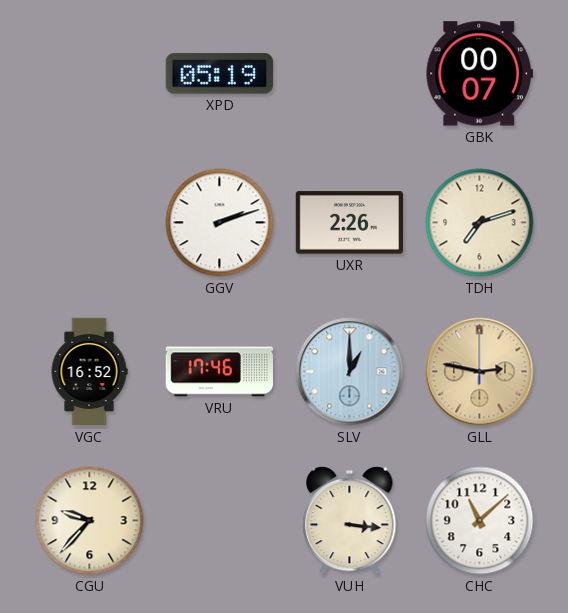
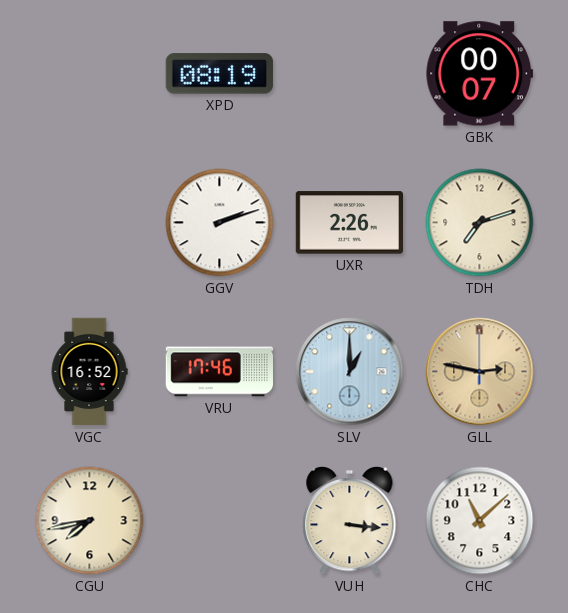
XPD: 05:19 -> 08:19 (219, 74)
CGU: 9:37 -> 7:43 (90, 521)
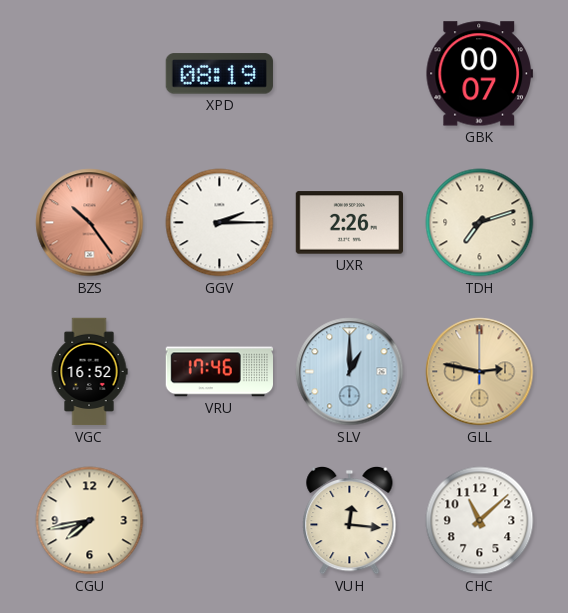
BZS: none -> 10:24 (90, 223)
GGV: 2:12 -> 2:15 (220, 223)
VUH: 3:16 -> 12:16 (350, 520)
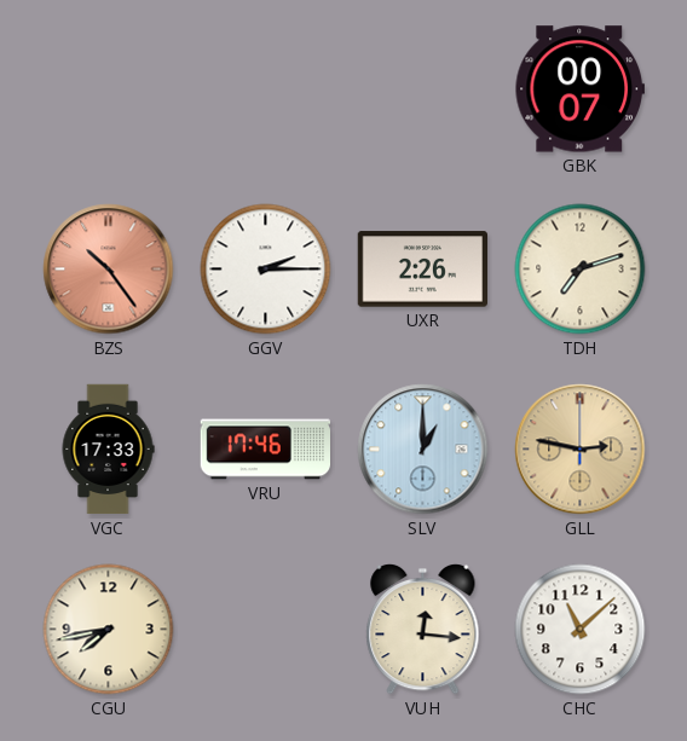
XPD: 08:19 -> none (219, 74)
VGC: 16:52 -> 17:33 (108, 450)
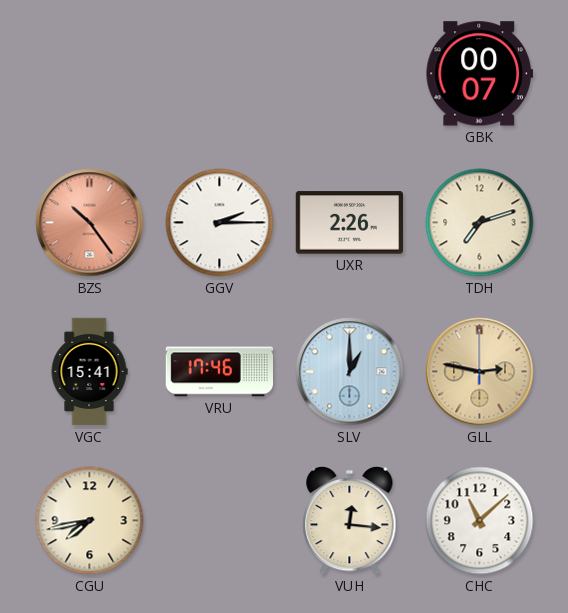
VGC: 17:33 -> 15:41 (89, 372)
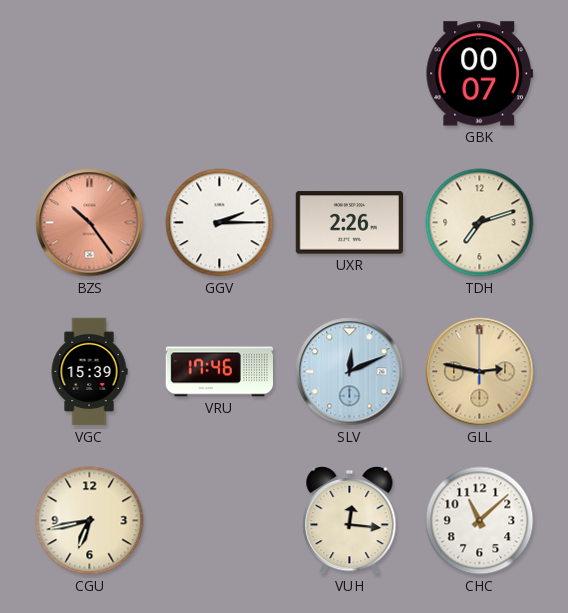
VGC: 15:41 -> 15:39 (89, 372)
SLV: 1:00 -> 12:11 (350, 372)
CGU: 7:43 -> 6:43 (90, 521)
